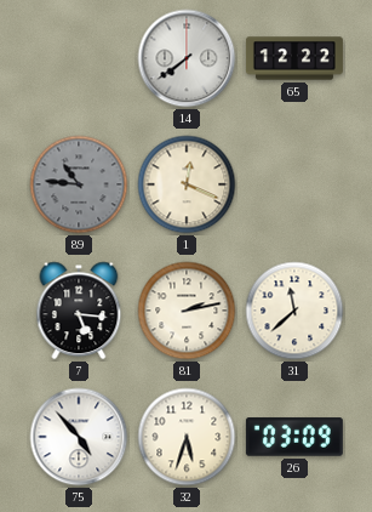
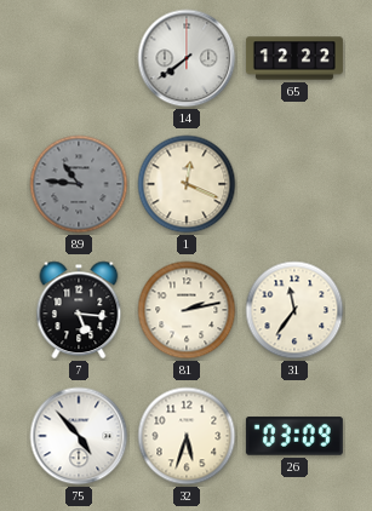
31: 11:38 -> 11:36 (294, 310)
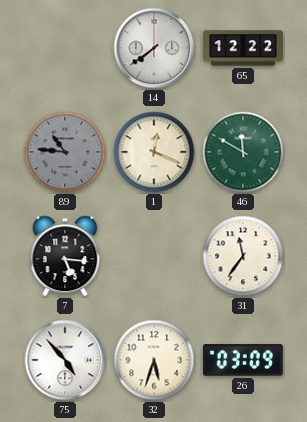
46: none -> 11:50 (243, 152)
81: 2:13 -> none (187, 310)
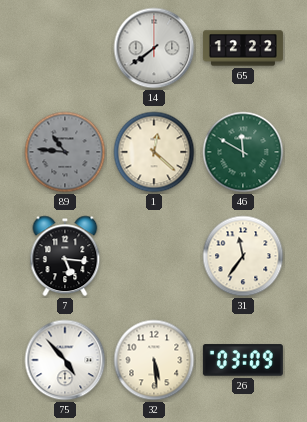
1: 12:19 -> 12:22 (154, 152)
32: 5:33 -> 5:29 (154, 360)
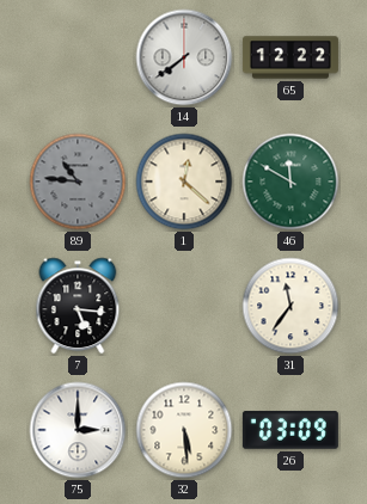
75: 4:53 -> 3:00 (78, 430)
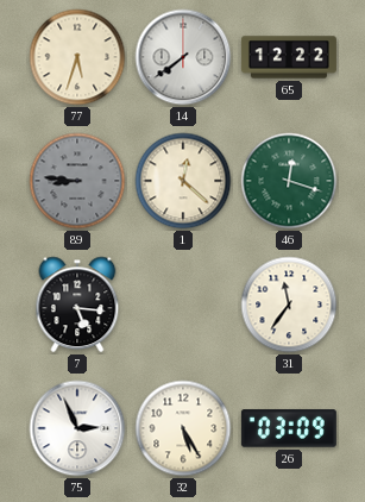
77: none -> 5:33 (77, 57)
89: 10:46 -> 8:46 (77, 181)
46: 11:50 -> 12:18 (289, 181)
75: 3:00 -> 2:56 (77, 428)
32: 5:29 -> 5:25 (183, 428)
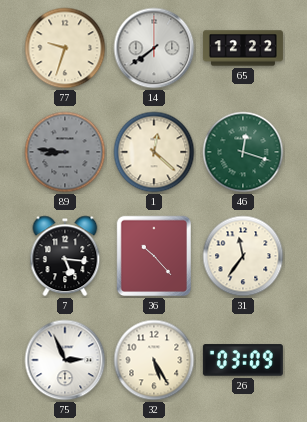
77: 5:33 -> 9:33 (65, 48)
36: none -> 10:23 (154, 256)
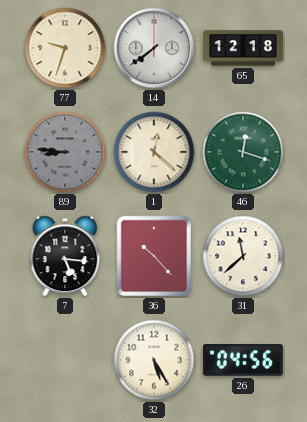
65: 12:22 -> 12:18 (243, 48)
31: 11:36 -> 11:38 (243, 256)
75: 2:56 -> none (65, 360)
26: 03:09 -> 04:56 (243, 360)
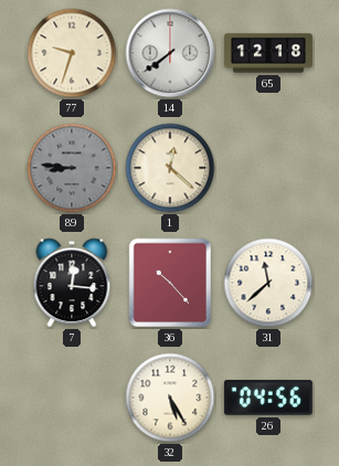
46: 12:18 -> none (243, 152)
7: 5:16 -> 12:16 (72, 283)
